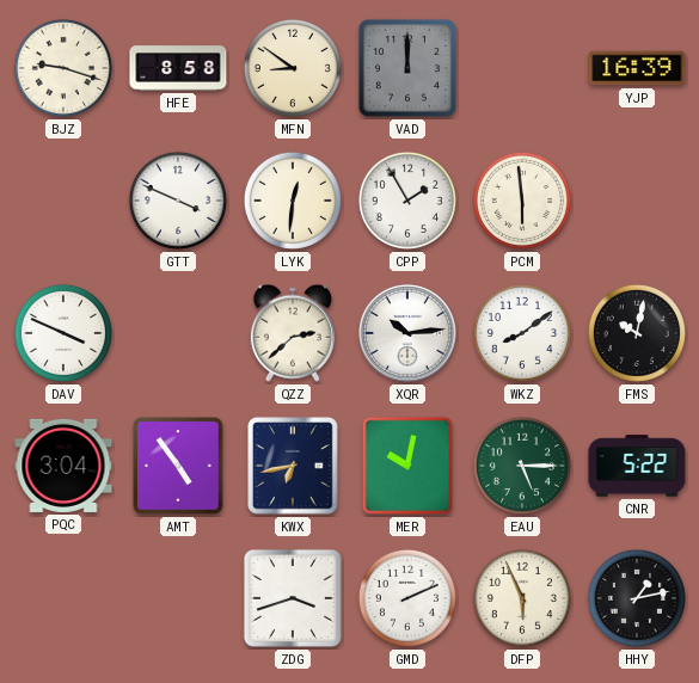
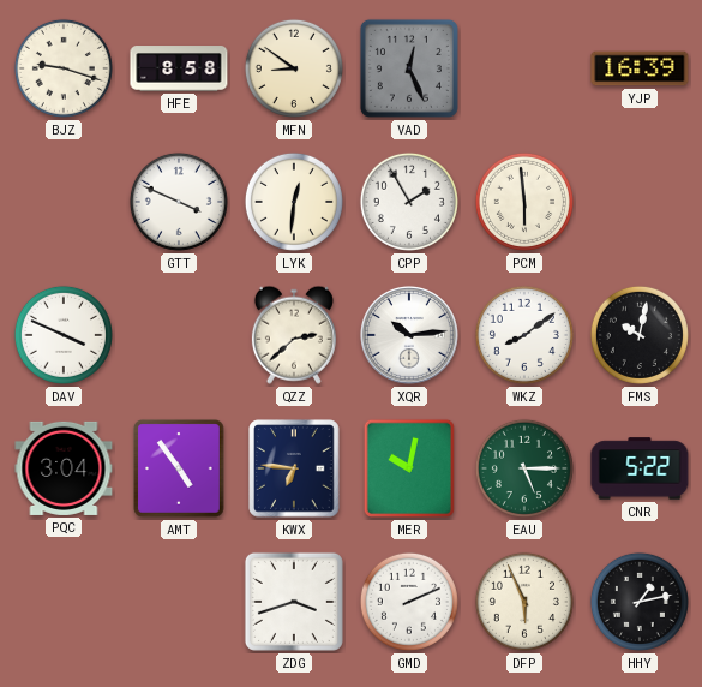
VAD: 12:00 -> 12:26 (409, 68)
KWX: 6:43 -> 6:46 (294, 468)
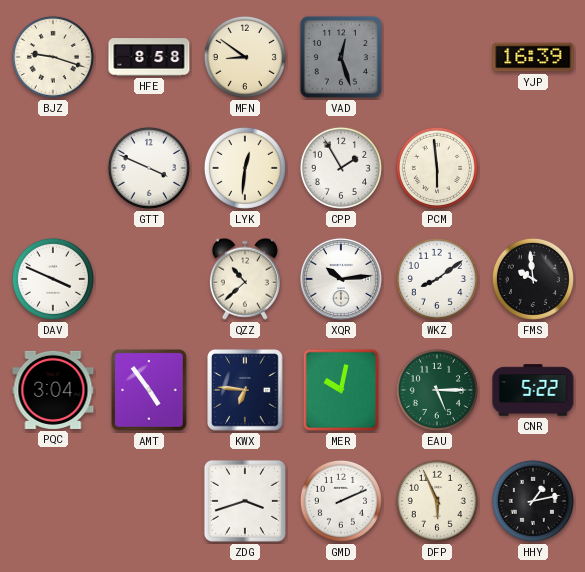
VAD: 12:26 -> 12:27 (341, 57)
QZZ: 2:38 -> 10:38 (245, 279)
FMS: 10:02 -> 9:59 (533, 279)
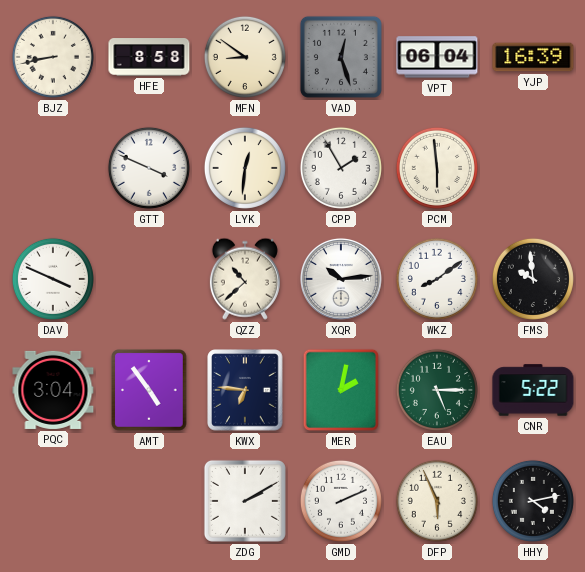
BJZ: 9:18 -> 8:43 (53, 57)
VPT: none -> 06:04 (437, 57)
MER: 10:02 -> 2:02 (341, 390)
ZDG: 3:42 -> 2:10 (245, 501)
HHY: 1:13 -> 4:13 (533, 501)
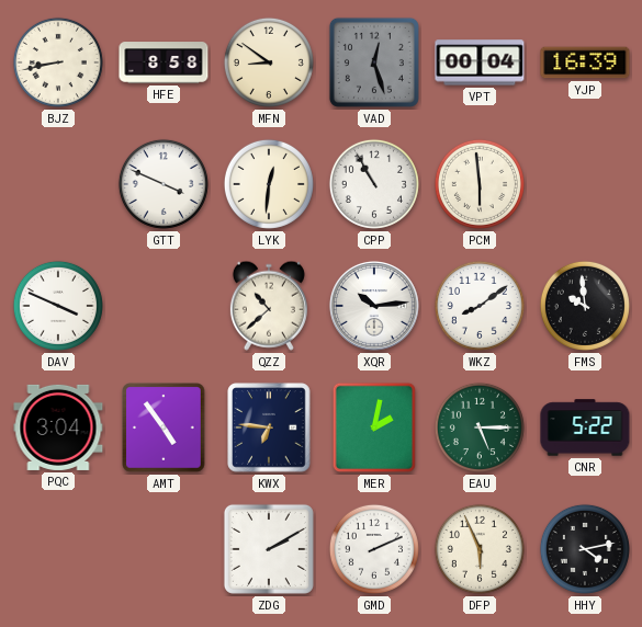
VPT: 06:04 -> 00:04 (480, 62)
CPP: 1:55 -> 10:55 (374, 184)
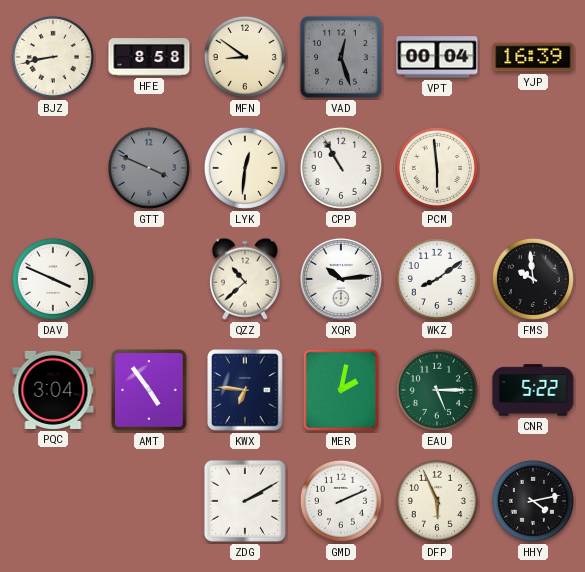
GTT dial: white -> grey (149, 168)
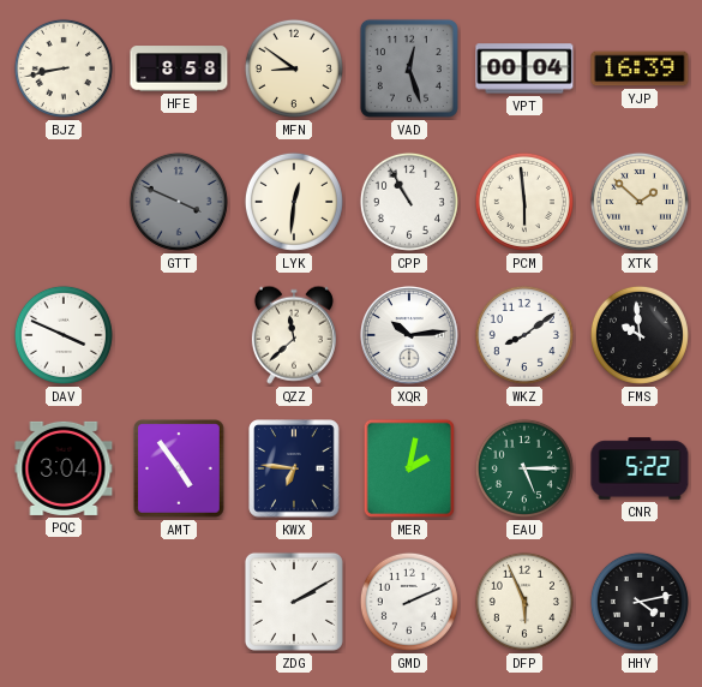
XTK: none -> 1:52 (640, 202)
QZZ: 10:38 -> 11:38 (294, 335)
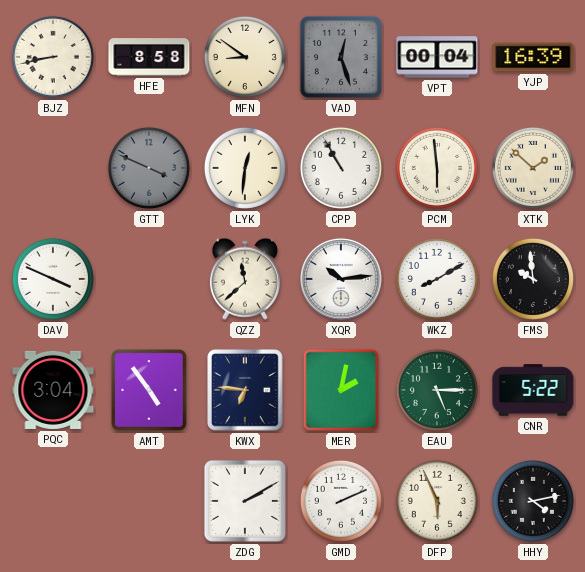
WKZ: 8:09 -> 8:10 (437, 279)
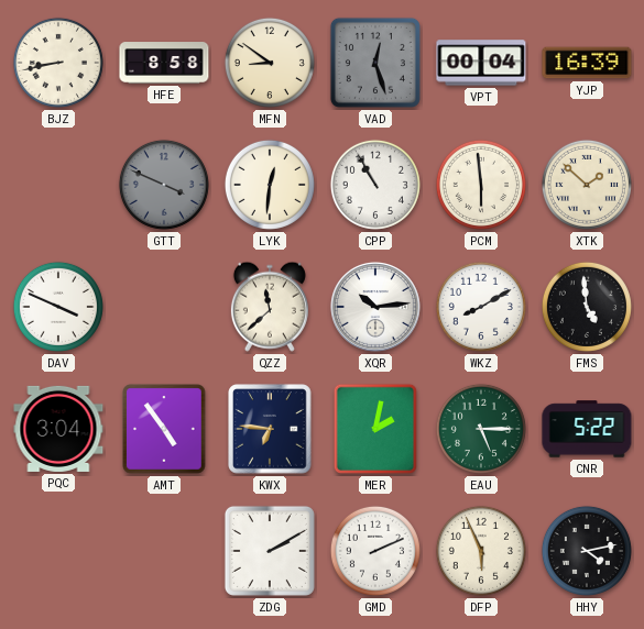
FMS: 9:59 -> 4:59 (587, 307)
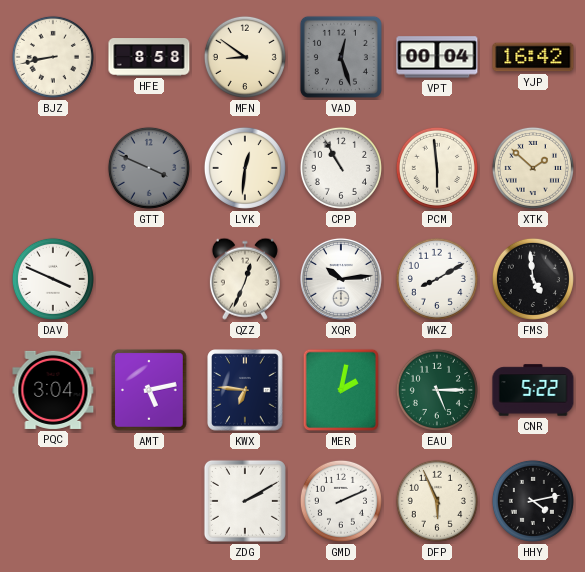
YJP: 16:39 -> 16:42 (533, 57)
QZZ: 11:38 -> 12:34 (245, 279)
AMT: 4:54 -> 5:13 (149, 390)
